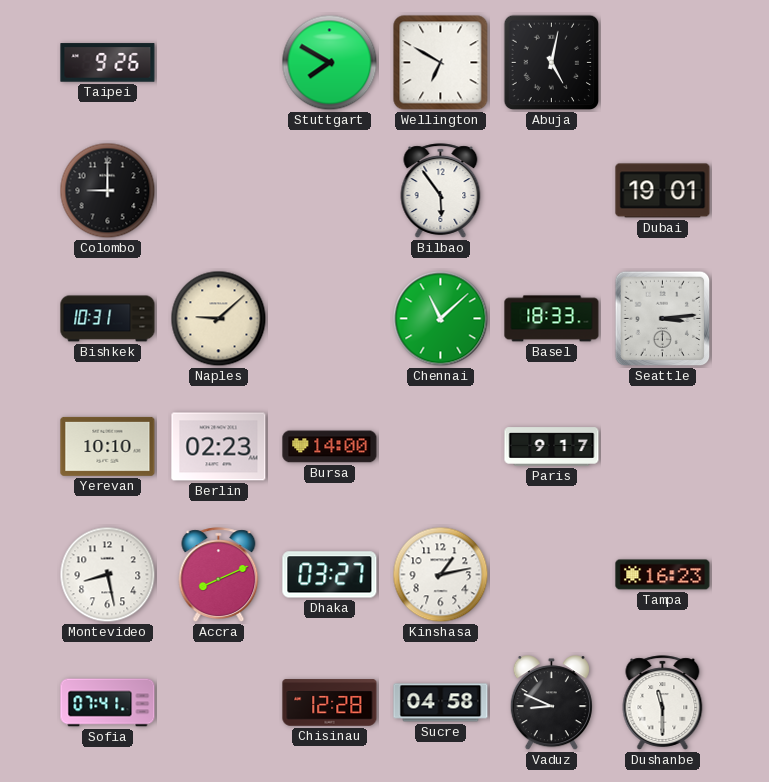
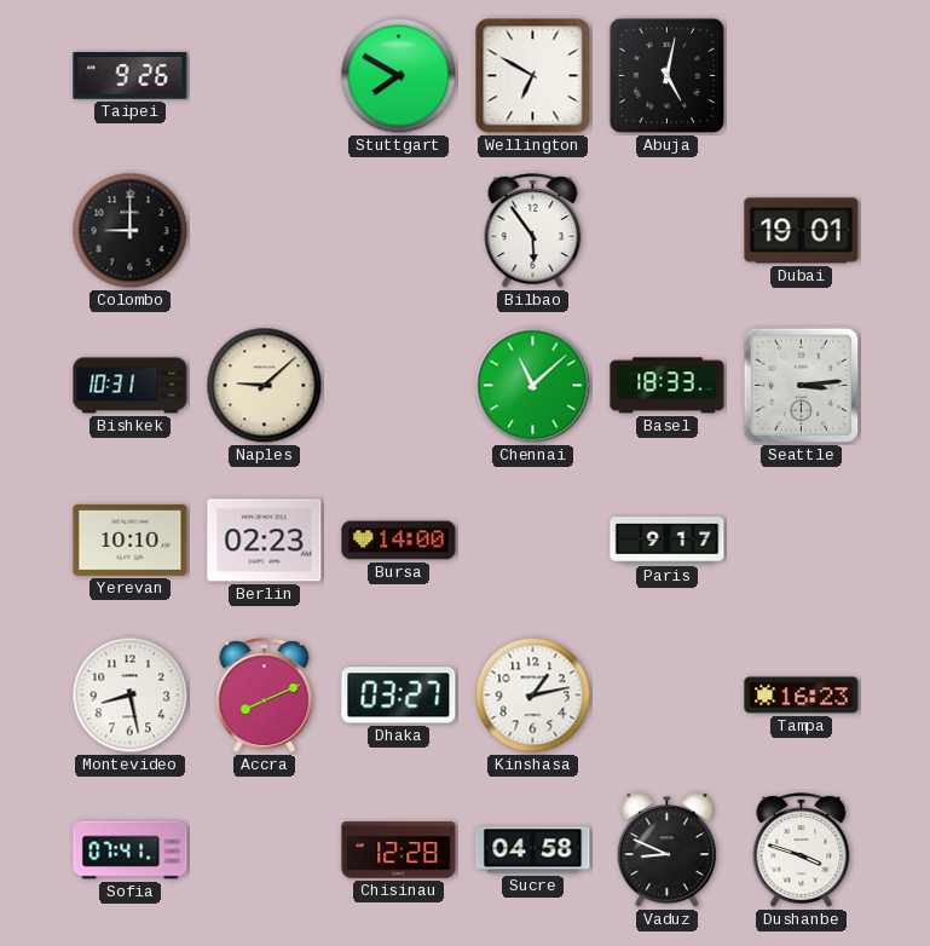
Dushanbe: 11:30 -> 3:48 (802, 850)
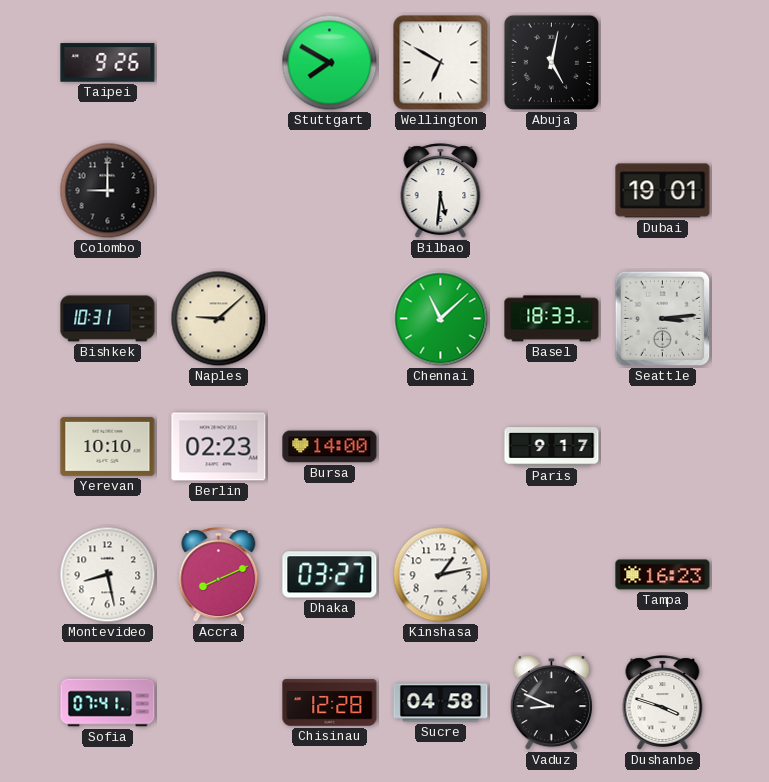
Bilbao: 5:54 -> 5:31 (441, 191)
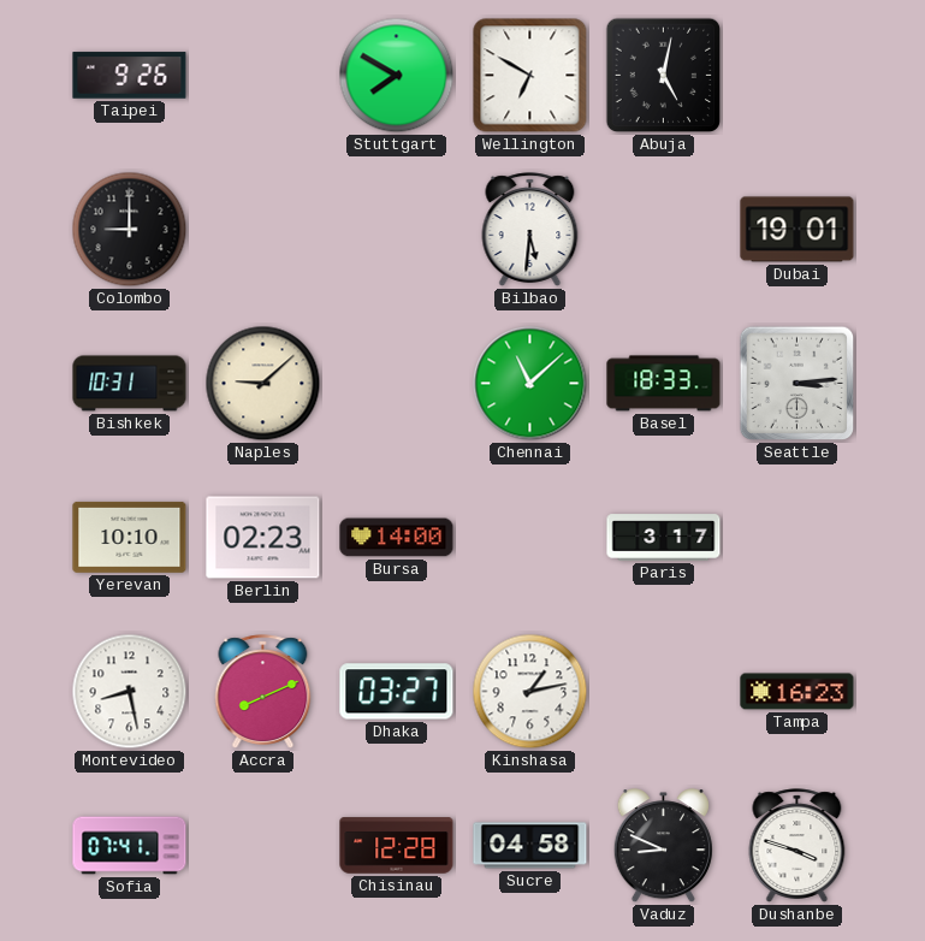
Paris: 9:17 -> 3:17 (664, 538)
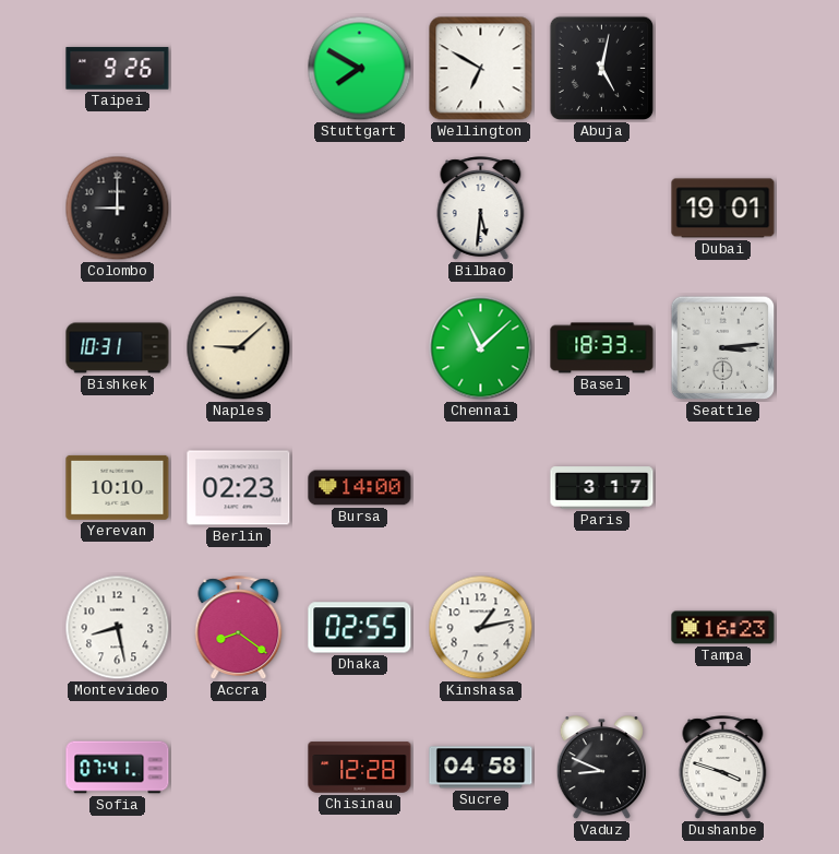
Accra: 8:11 -> 8:21 (239, 628)
Dhaka: 03:27 -> 02:55 (360, 628)
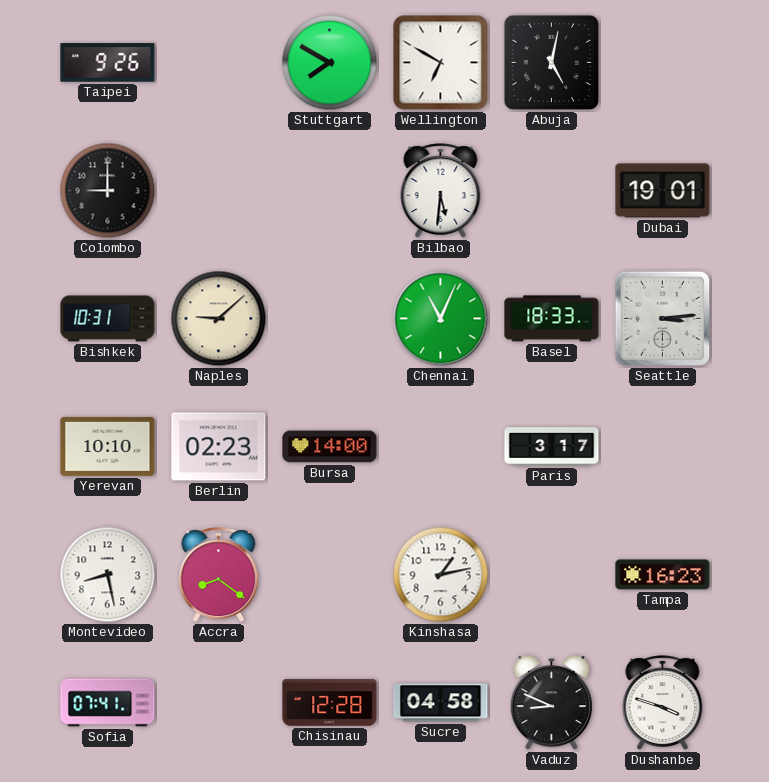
Chennai: 11:08 -> 11:04 (441, 319)
Dhaka: 02:55 -> none (360, 628)
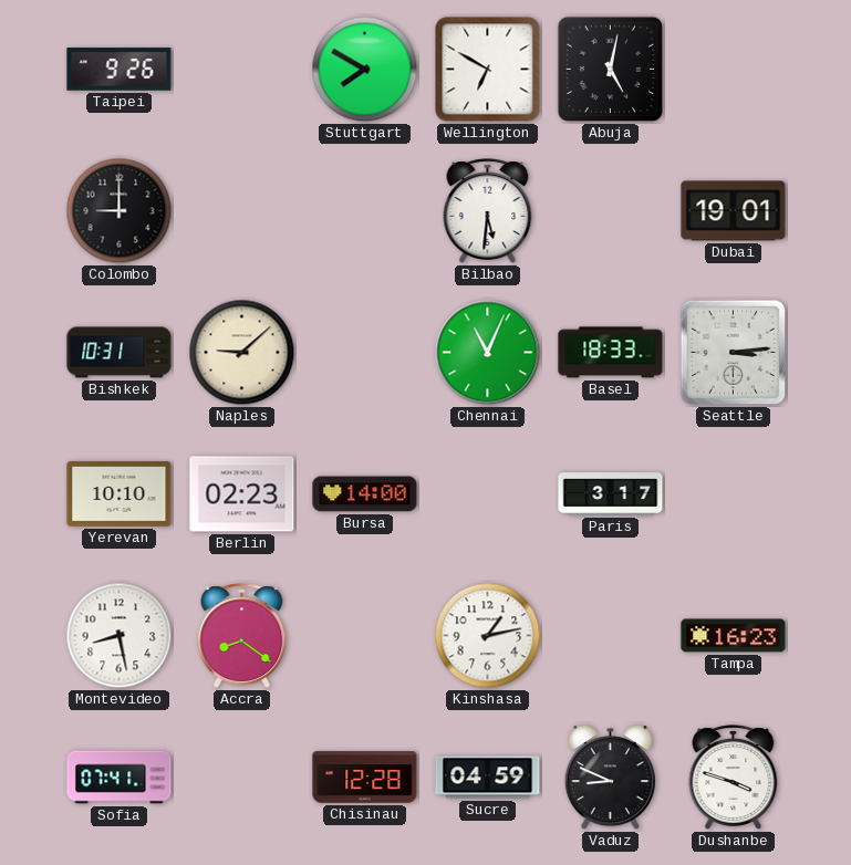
Sucre: 04:58 -> 04:59 (488, 778)
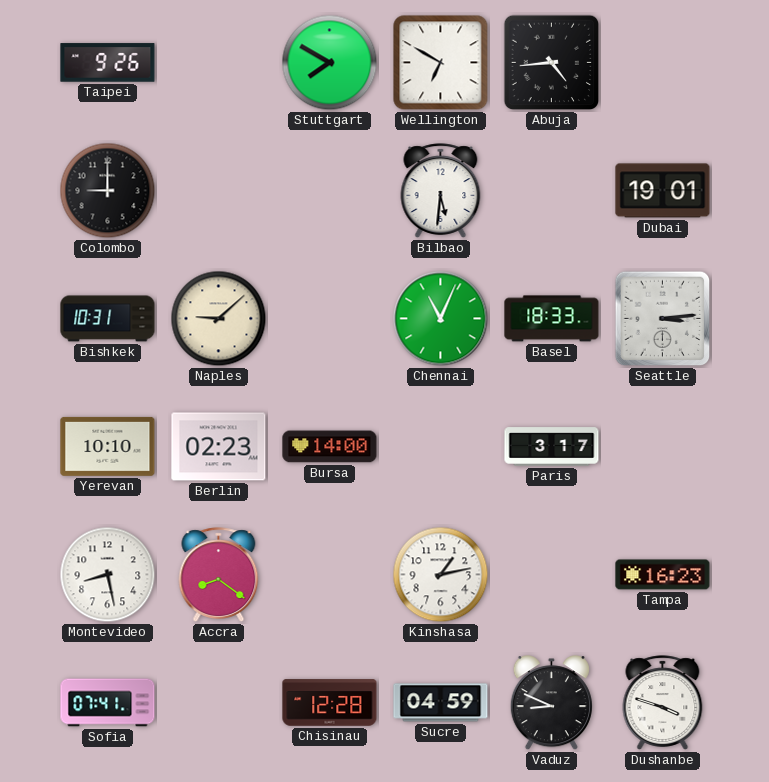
Abuja: 5:02 -> 4:44 (552, 63)
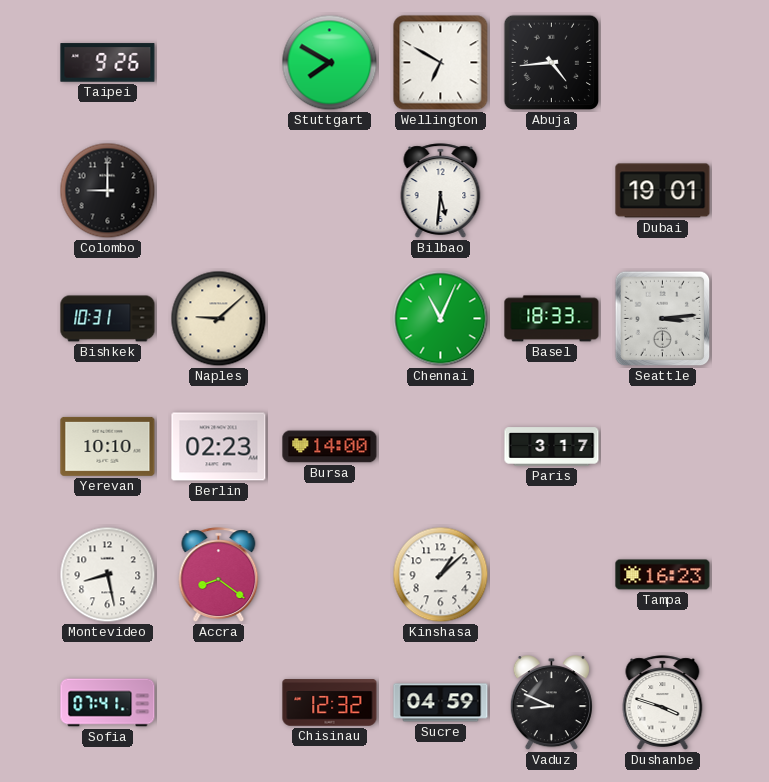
Kinshasa: 1:13 -> 1:08 (441, 575)
Chisinau: 12:28 -> 12:32 (330, 703)
